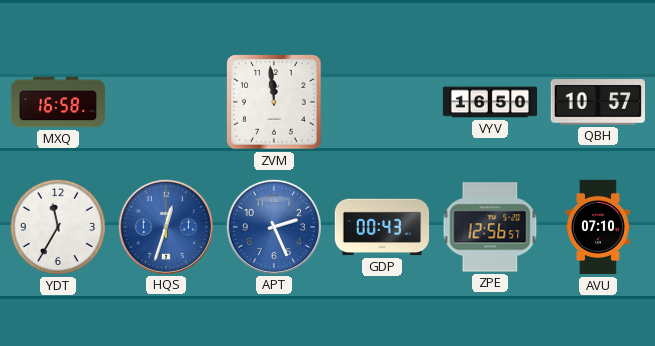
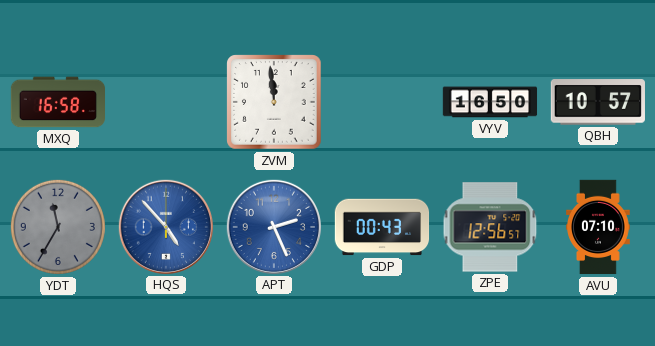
YDT dial: white -> grey (58, 227)
HQS: 12:33 -> 4:53 (165, 226)
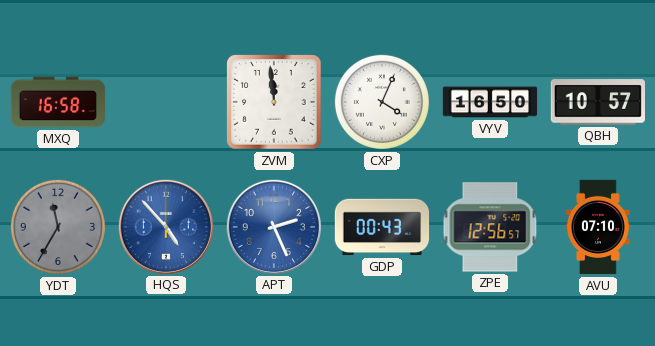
CXP: none -> 4:04 (382, 102)
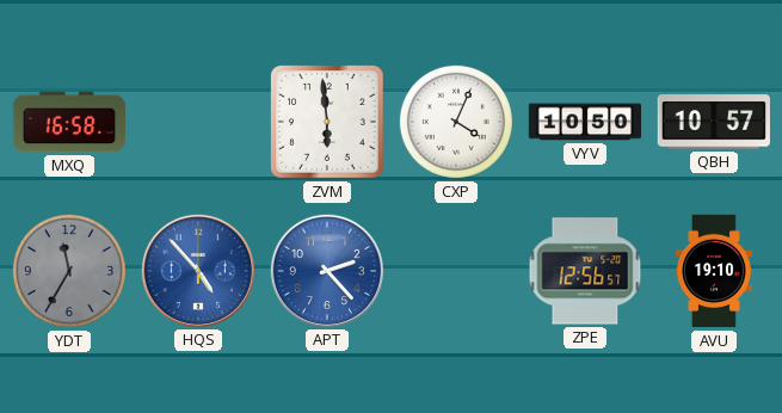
ZVM: 11:59 -> 5:59 (327, 122)
VYV: 16:50 -> 10:50 (585, 122)
APT: 2:26 -> 2:23 (326, 270)
GDP: 00:43 -> none (382, 227)
AVU: 07:10 -> 19:10 (715, 271)
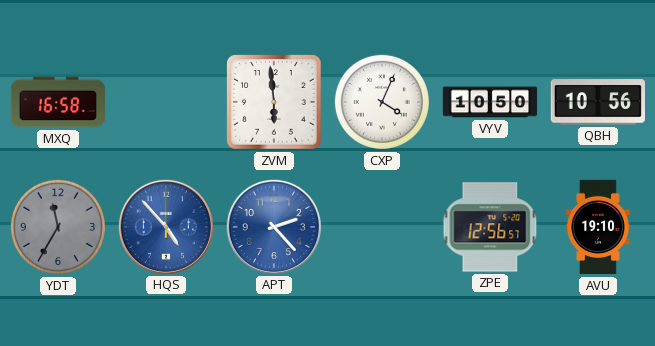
QBH: 10:57 -> 10:56 (598, 102)
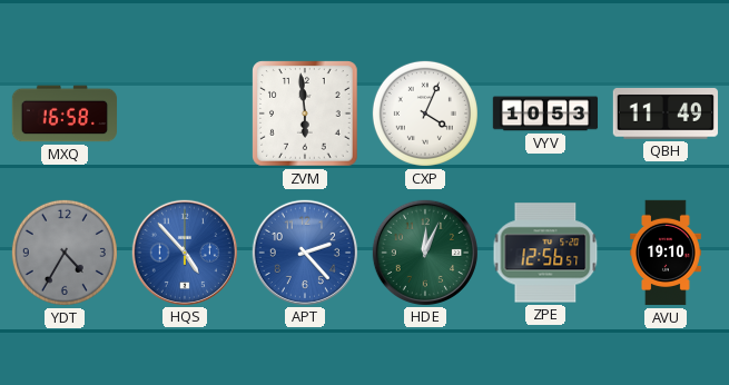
VYV: 10:50 -> 10:53 (545, 113)
QBH: 10:56 -> 11:49 (666, 113)
YDT: 11:35 -> 4:35 (65, 253)
HDE: none -> 12:04 (424, 251)
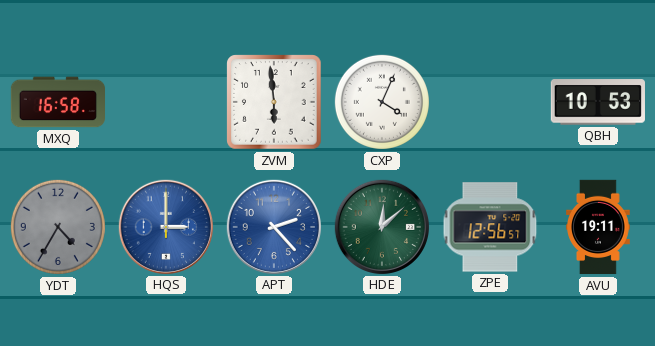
VYV: 10:53 -> none (545, 113)
QBH: 11:49 -> 10:53 (598, 102)
HQS: 4:53 -> 3:00 (165, 226)
HDE: 12:04 -> 12:08 (381, 226)
AVU: 19:10 -> 19:11 (599, 227)
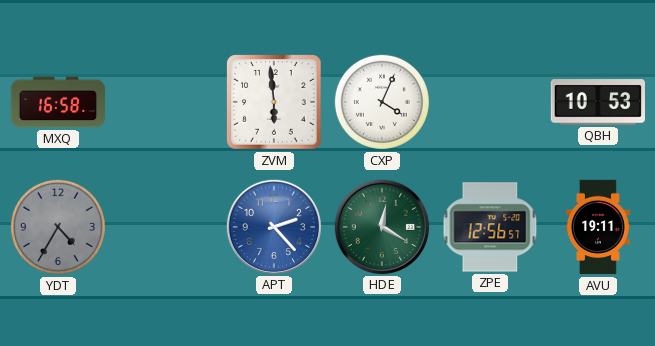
HQS: 3:00 -> none (165, 226)
HDE: 12:08 -> 12:20 (381, 226)
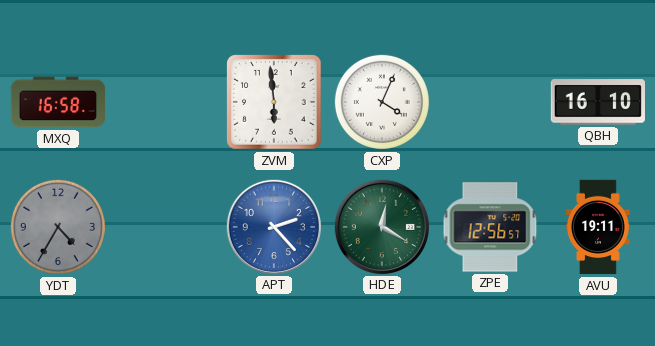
QBH: 10:53 -> 16:10 (598, 102)
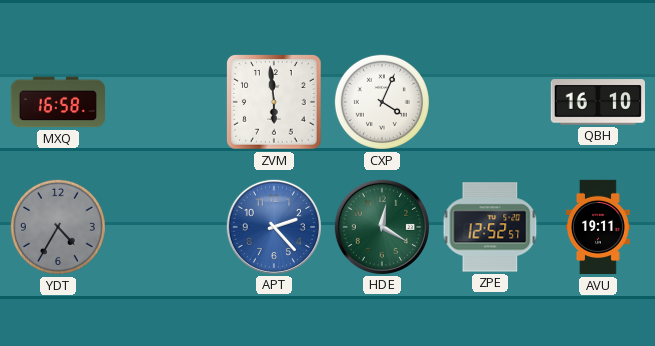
ZPE: 12:56 -> 12:52 (490, 227)
